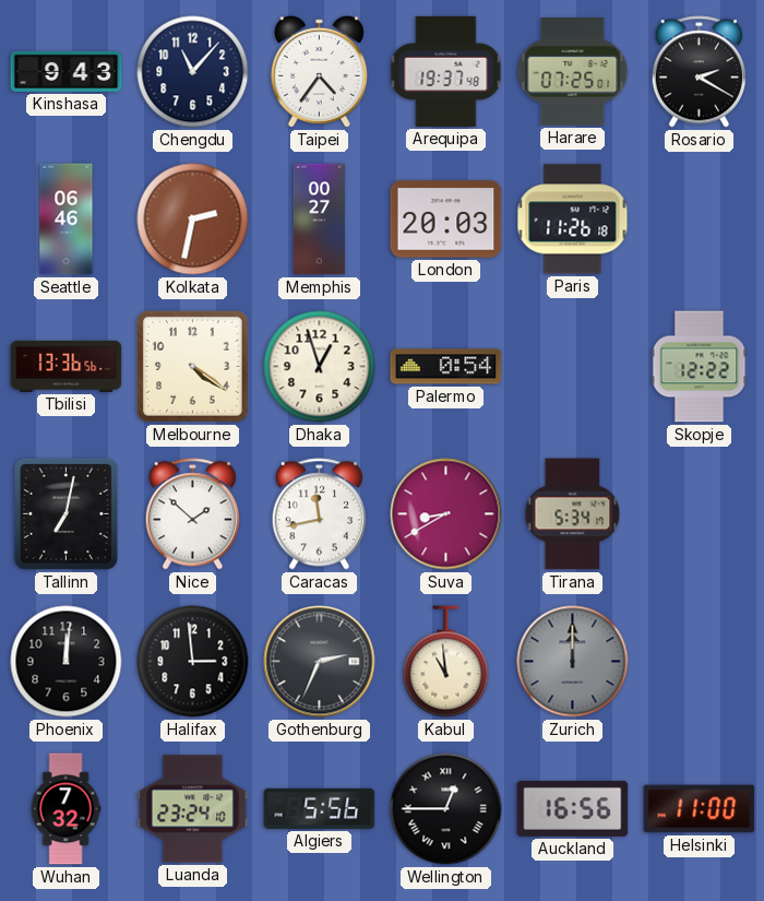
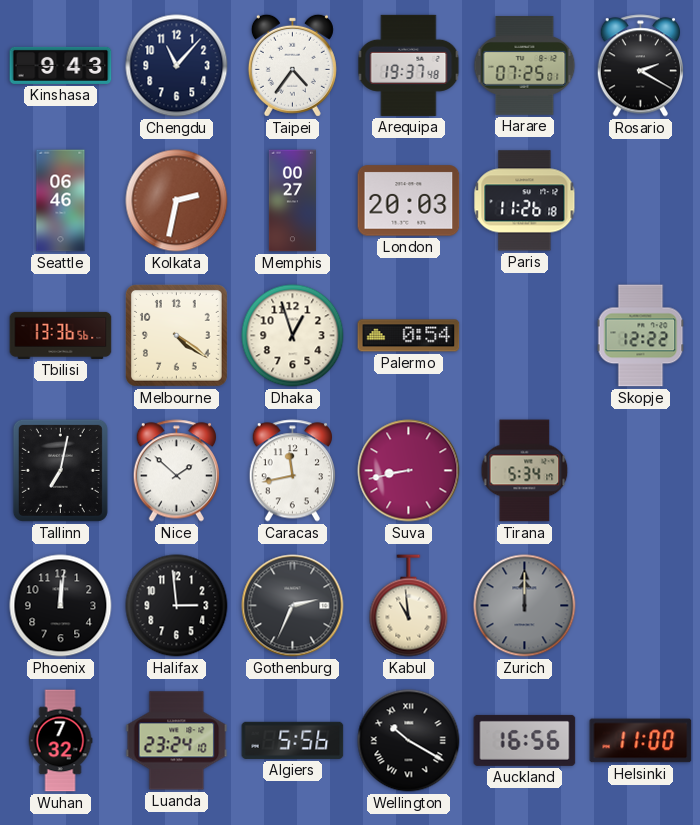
Suva: 8:40 -> 8:43 (409, 471)
Wellington: 12:45 -> 10:20 (409, 741)
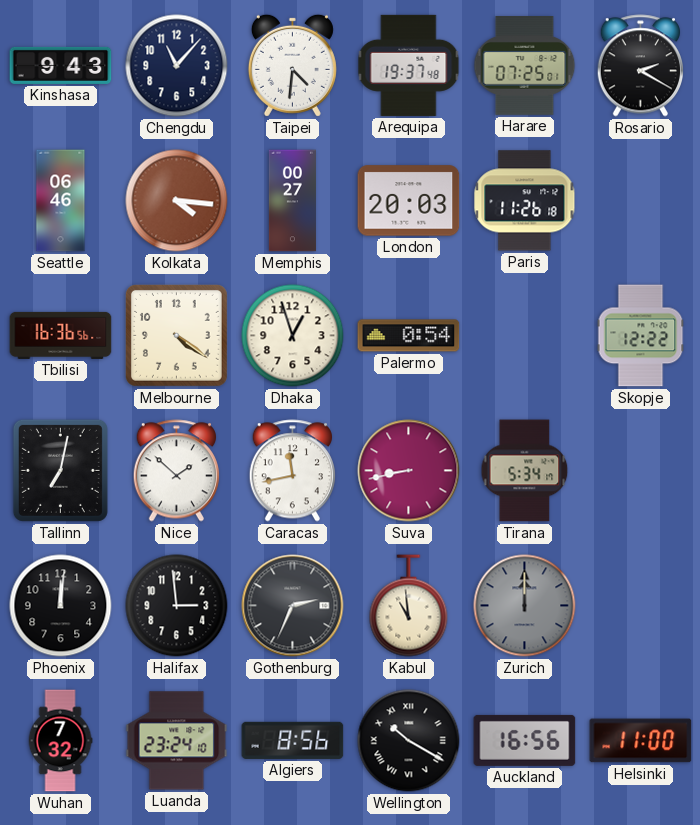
Taipei: 4:36 -> 4:31 (292, 65)
Kolkata: 2:32 -> 4:16 (177, 201)
Tbilisi: 13:36 -> 16:36 (61, 335)
Algiers: 5:56 -> 8:56 (293, 740)
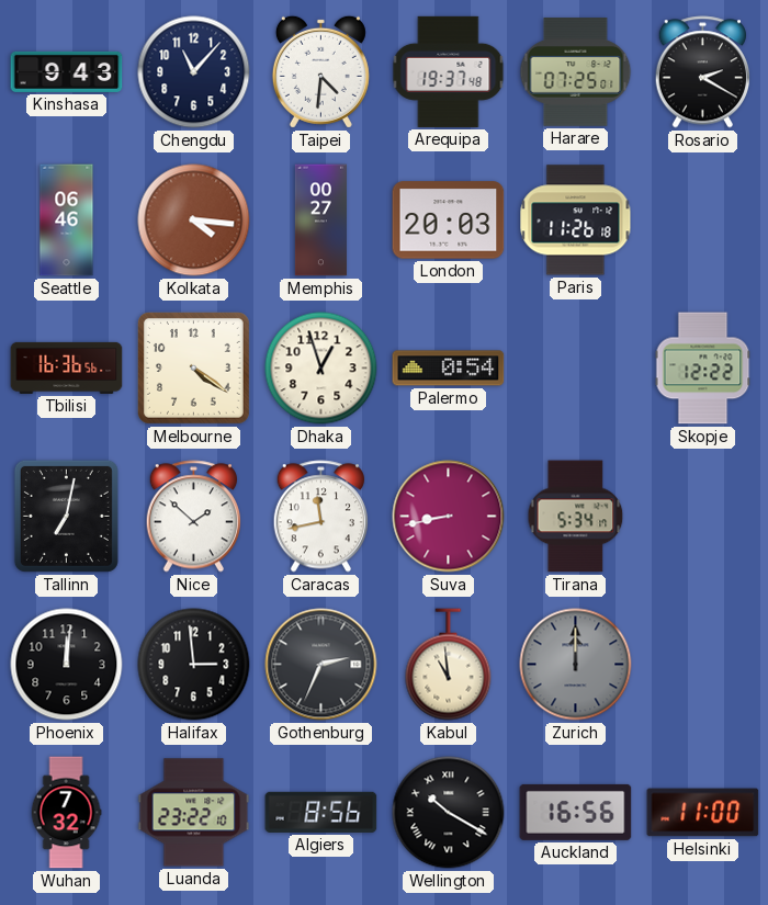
Luanda: 23:24 -> 23:22 (194, 813)
